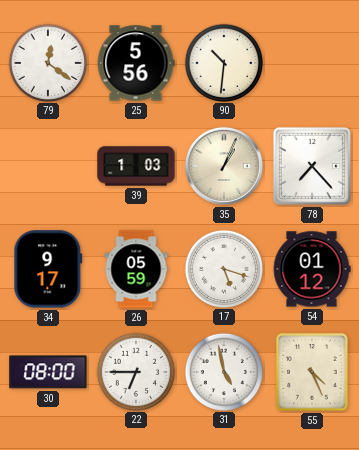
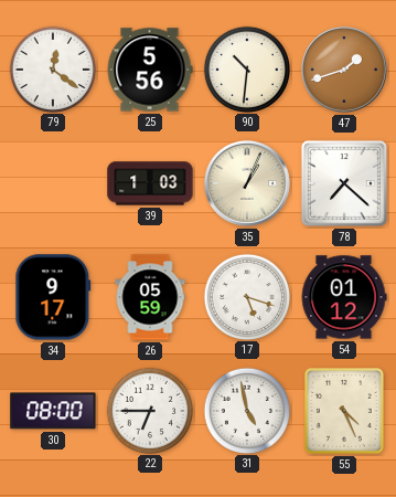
47: none -> 1:42 (344, 70)
78: 7:23 -> 7:22 (344, 183)
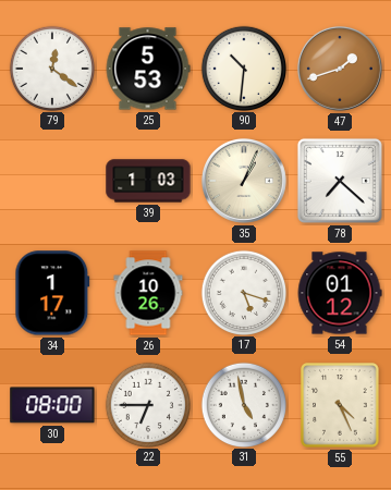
25: 5:56 -> 5:53 (148, 69)
34: 9:17 -> 1:17 (52, 293)
26: 05:59 -> 10:26 (148, 293)
